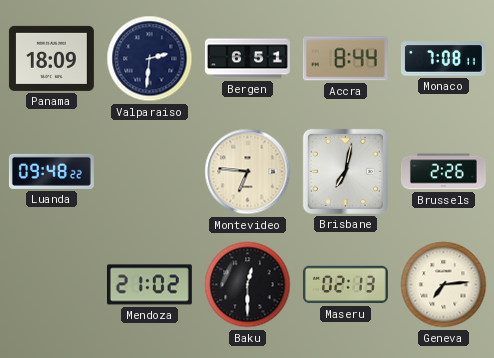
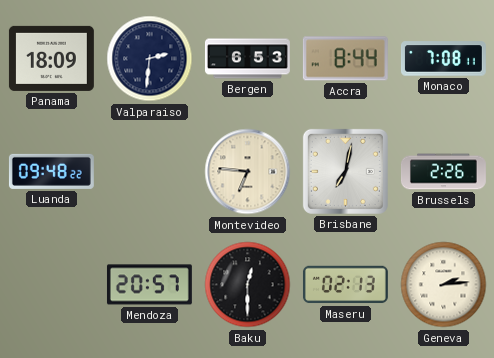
Bergen: 6:51 -> 6:53 (247, 59)
Mendoza: 21:02 -> 20:57 (149, 285)
Geneva: 7:14 -> 2:14 (444, 285)
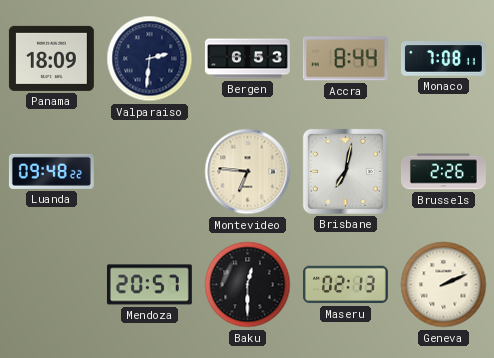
Geneva: 2:14 -> 2:11 (444, 285)
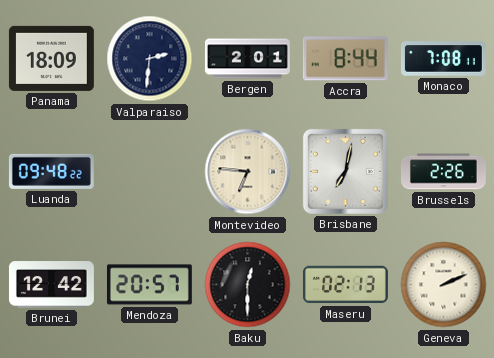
Bergen: 6:53 -> 2:01 (247, 59)
Brunei: none -> 12:42 (51, 285)
